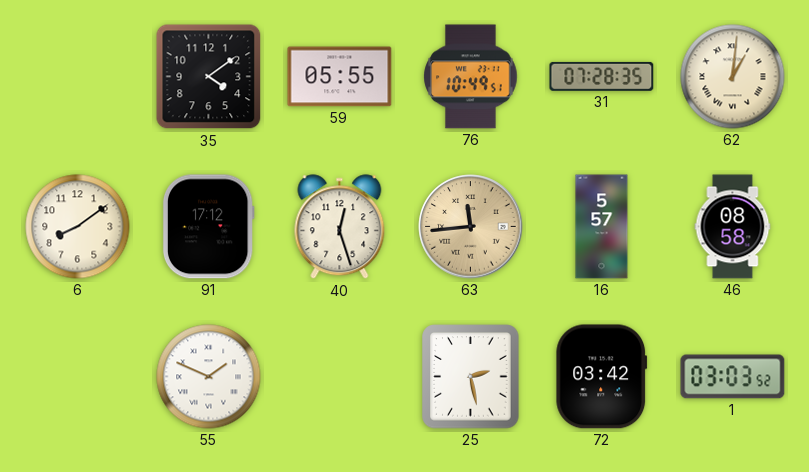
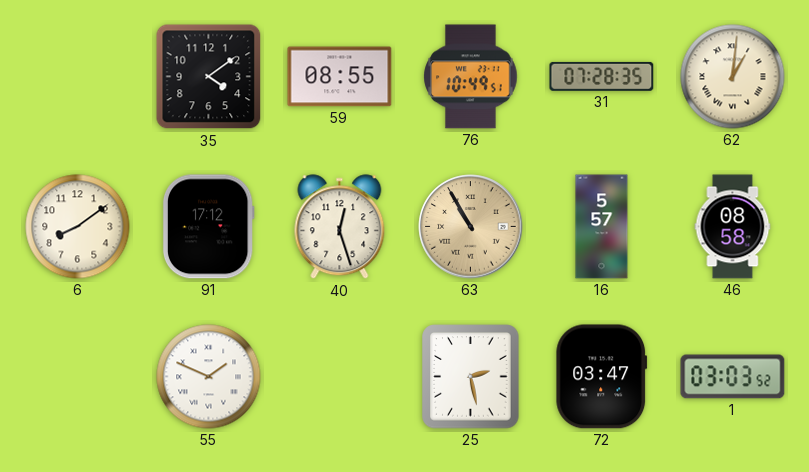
59: 05:55 -> 08:55 (340, 77)
63: 11:44 -> 10:55 (471, 227)
72: 03:42 -> 03:47 (602, 377)
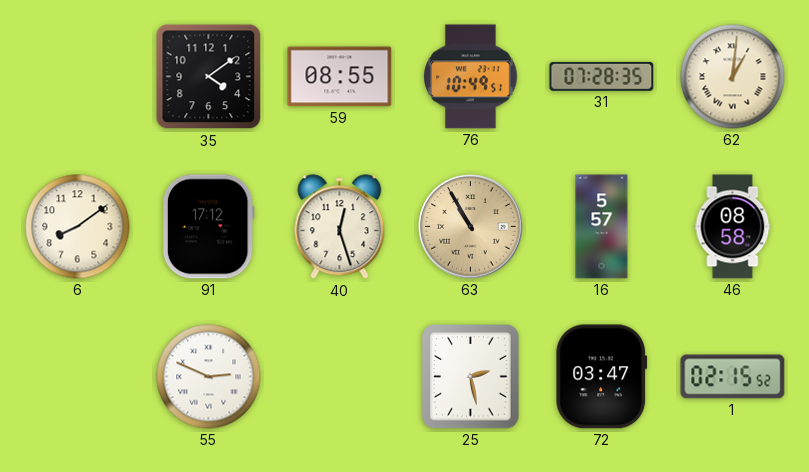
55: 1:49 -> 2:49 (209, 377)
1: 03:03 -> 02:15 (733, 377)
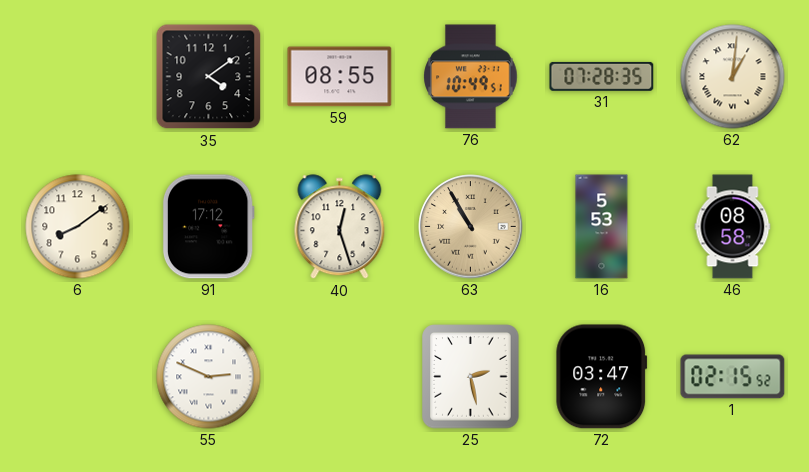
16: 5:57 -> 5:53 (602, 227)
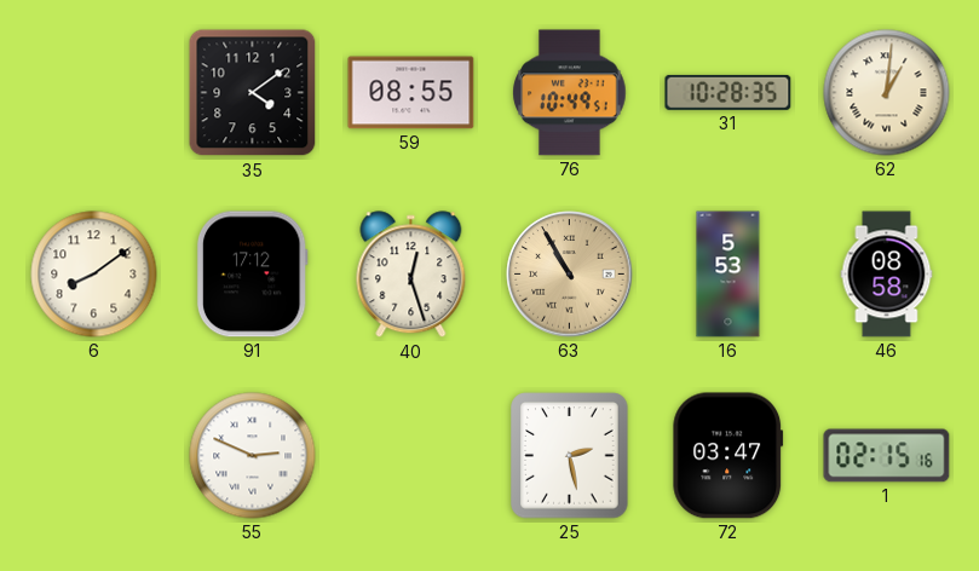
31: 07:28 -> 10:28 (729, 92)
1: 02:15:52 -> 02:15:16 (887, 456)
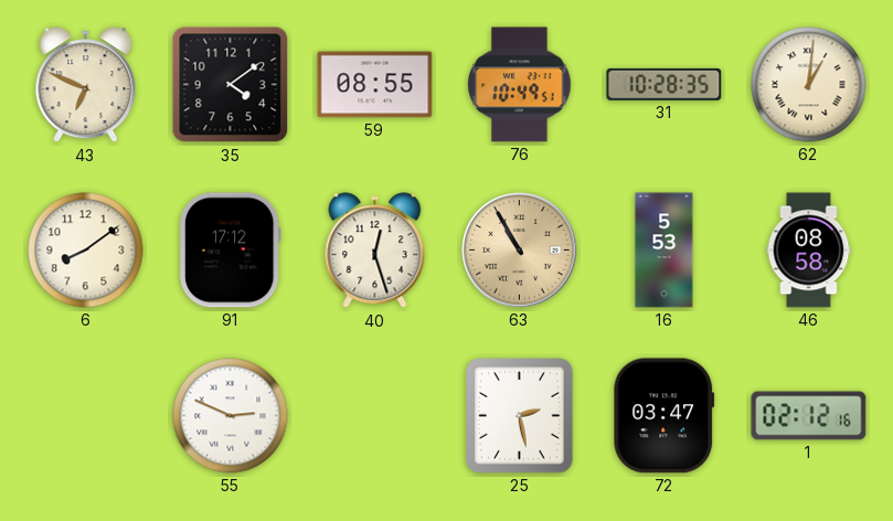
43: none -> 6:49 (86, 85)
1: 02:15 -> 02:12 (809, 416)
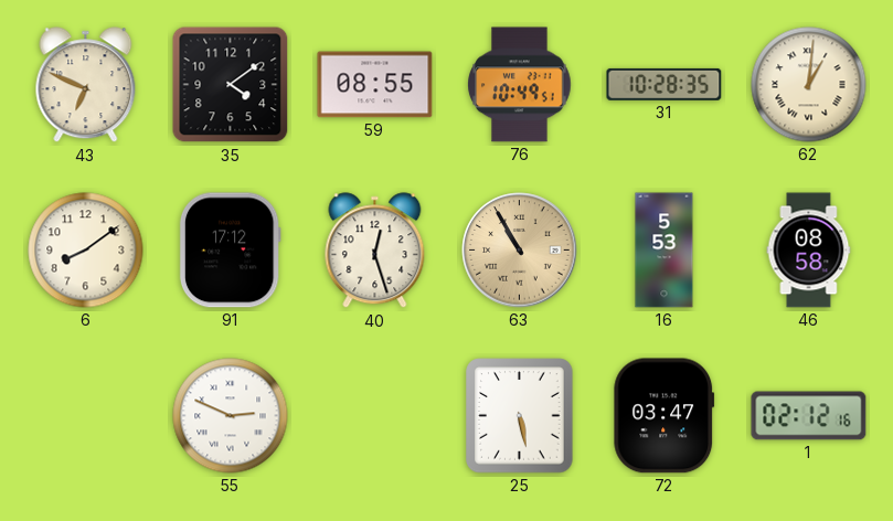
25: 2:28 -> 5:28 (520, 416)
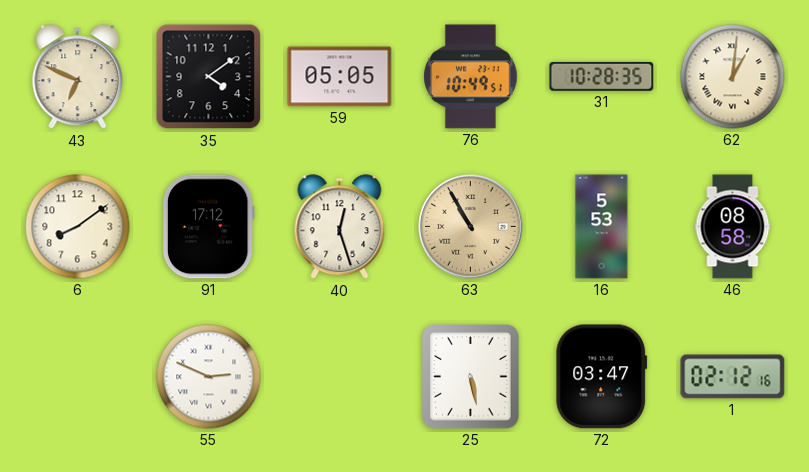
59: 08:55 -> 05:05 (340, 77)
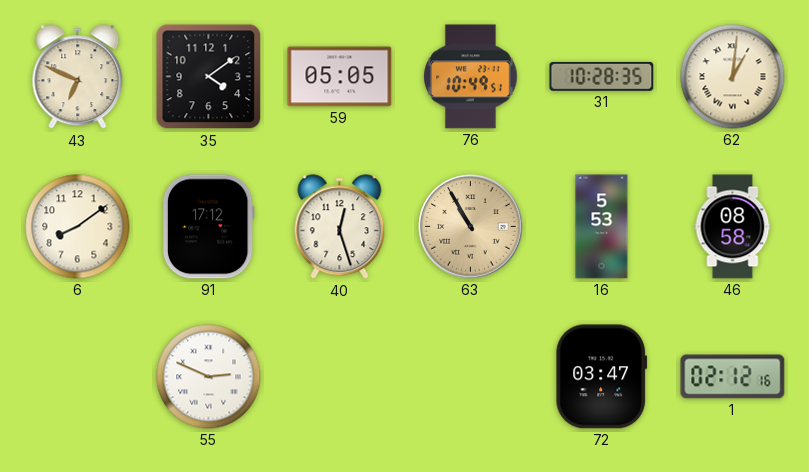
25: 5:28 -> none (471, 377)
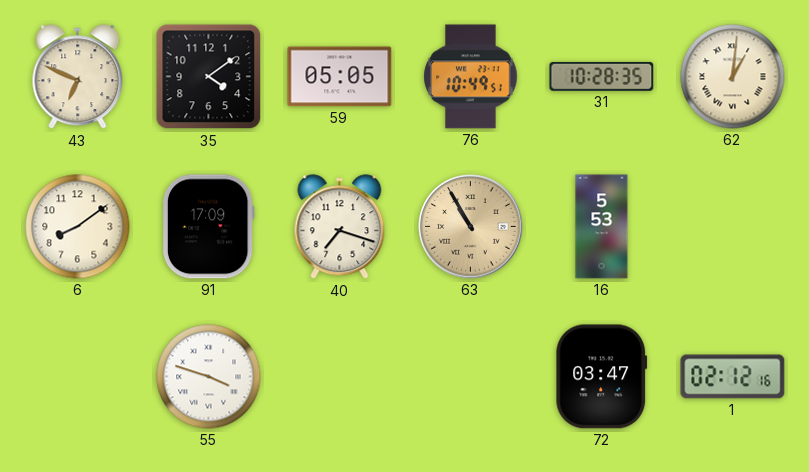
91: 17:12 -> 17:09 (208, 227)
40: 12:27 -> 7:18 (340, 227)
46: 08:58 -> none (733, 227)
55: 2:49 -> 3:48 (209, 377)
